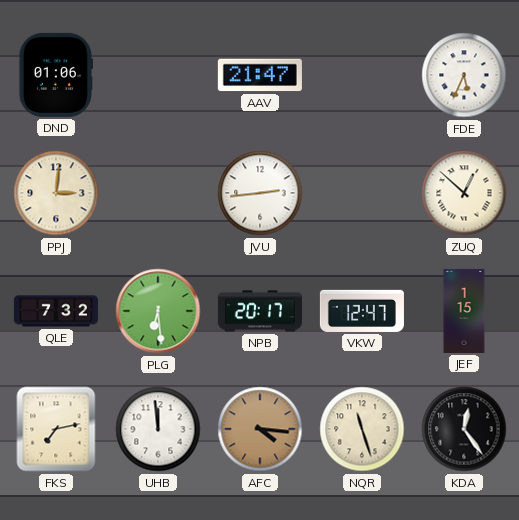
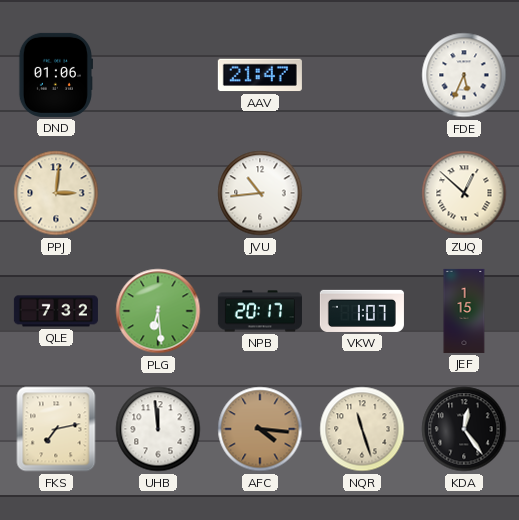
JVU: 2:44 -> 10:44 (260, 193)
VKW: 12:47 -> 1:07 (362, 311)
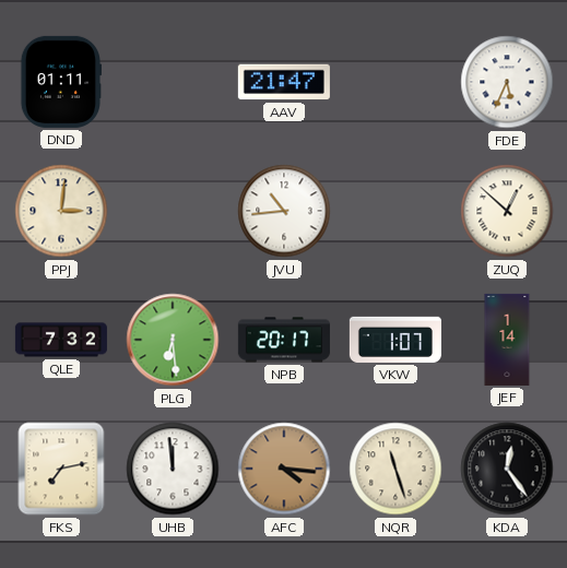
DND: 01:06 -> 01:11 (60, 82)
JEF: 1:15 -> 1:14 (507, 340)
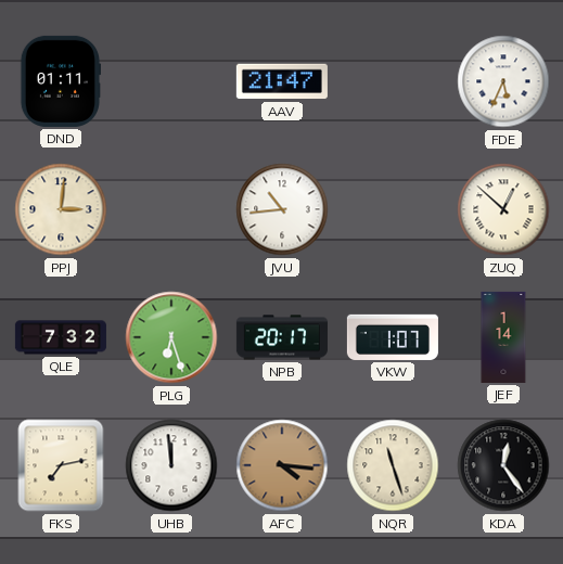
PLG: 6:29 -> 6:27 (171, 337)
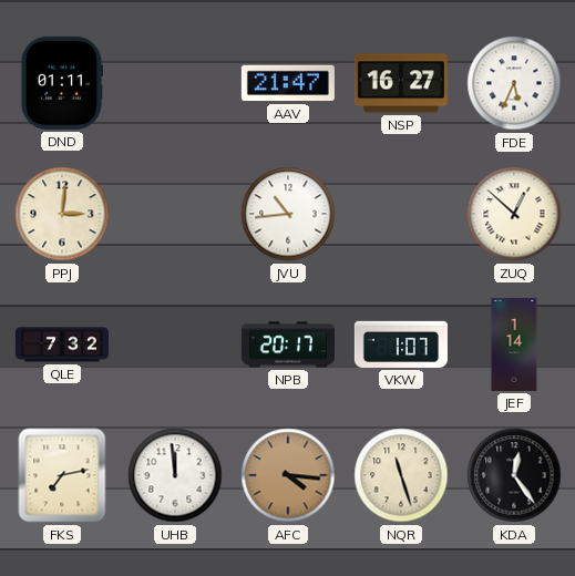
NSP: none -> 16:27 (401, 83)
PLG: 6:27 -> none (171, 337)
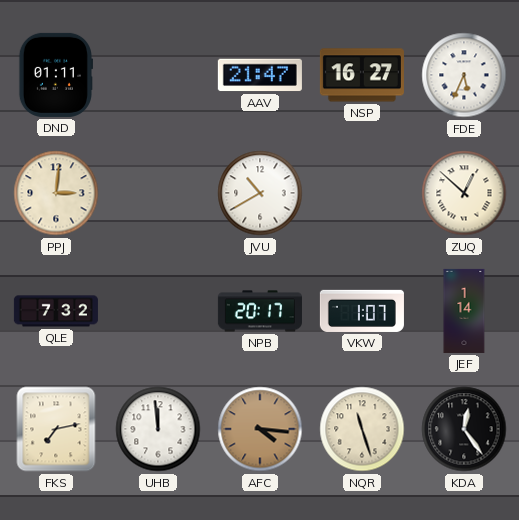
JVU: 10:44 -> 10:40 (260, 193)
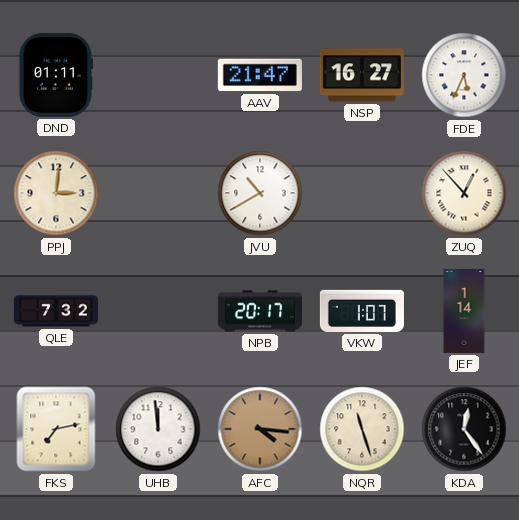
ZUQ: 12:52 -> 12:53 (464, 193)
